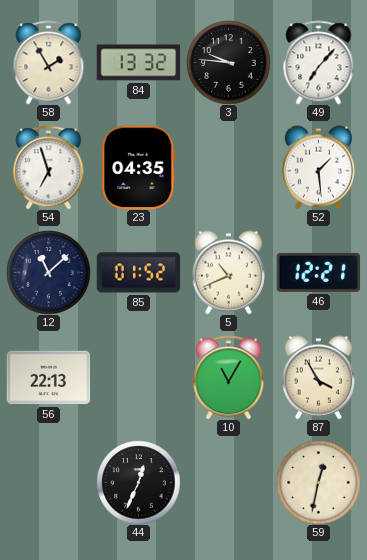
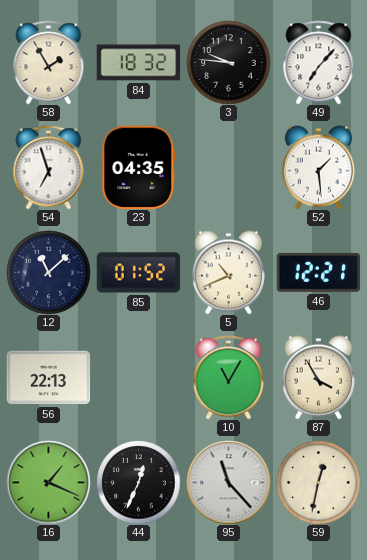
84: 13:32 -> 18:32 (138, 63)
16: none -> 1:19 (48, 482)
95: none -> 11:23 (228, 482)
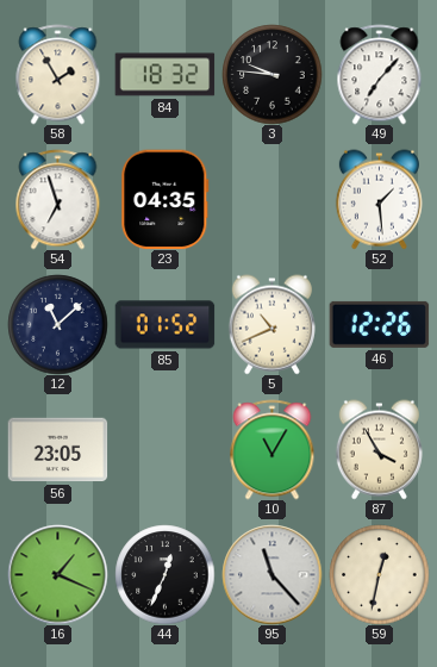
46: 12:21 -> 12:26 (379, 324)
56: 22:13 -> 23:05 (57, 450)
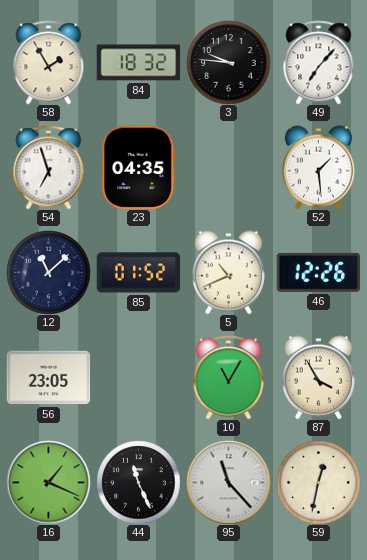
44: 12:34 -> 11:26 (138, 482)
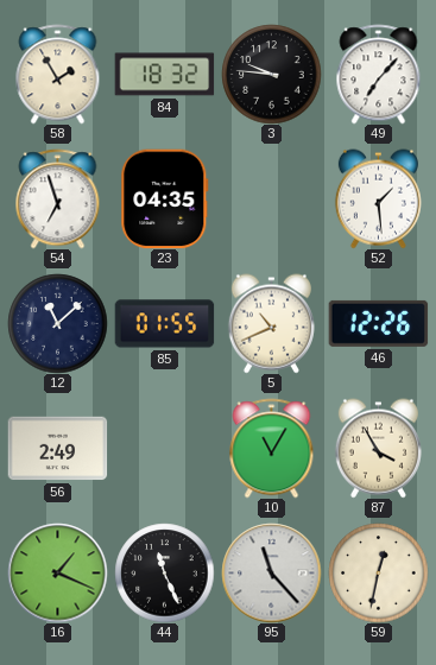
85: 01:52 -> 01:55 (164, 324)
56: 23:05 -> 2:49 (57, 449)
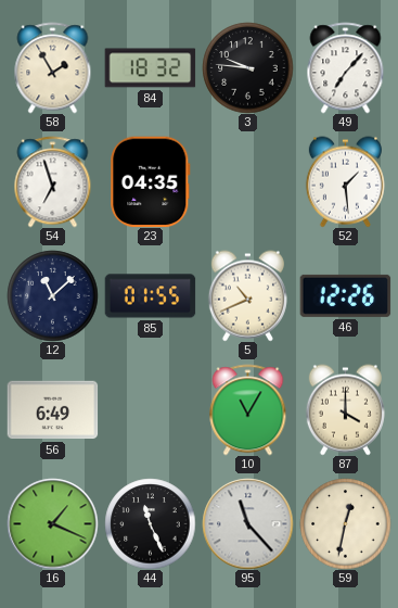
56: 2:49 -> 6:49 (52, 410)
87: 3:55 -> 4:00 (345, 409)
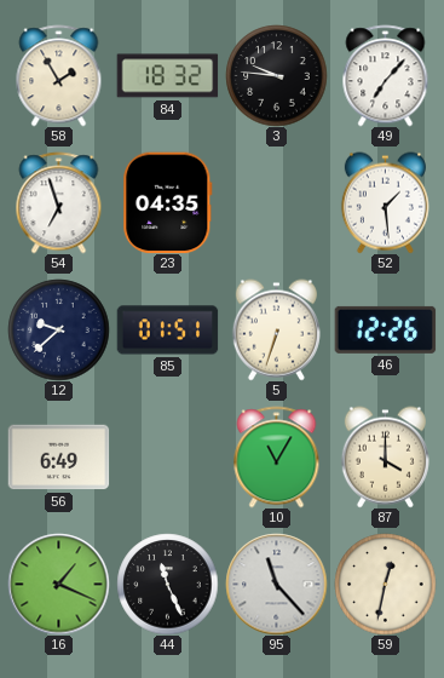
12: 11:08 -> 9:38 (58, 329)
85: 01:55 -> 01:51 (167, 331)
5: 10:41 -> 6:33 (276, 329)
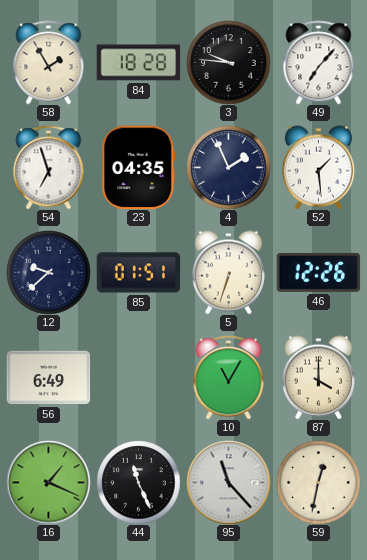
84: 18:32 -> 18:28 (138, 63)
4: none -> 1:56 (228, 167)
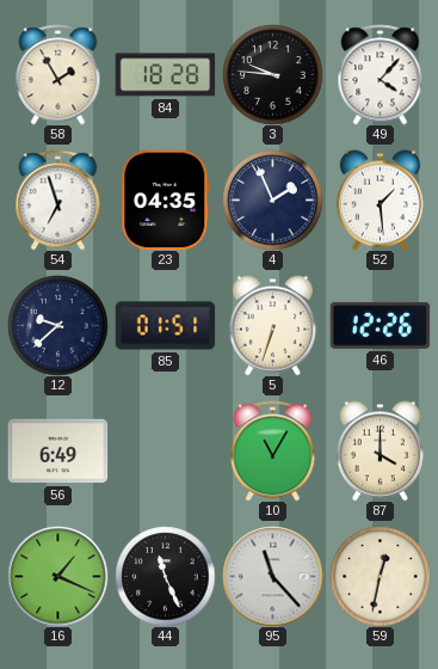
49: 7:07 -> 4:07 (381, 74)
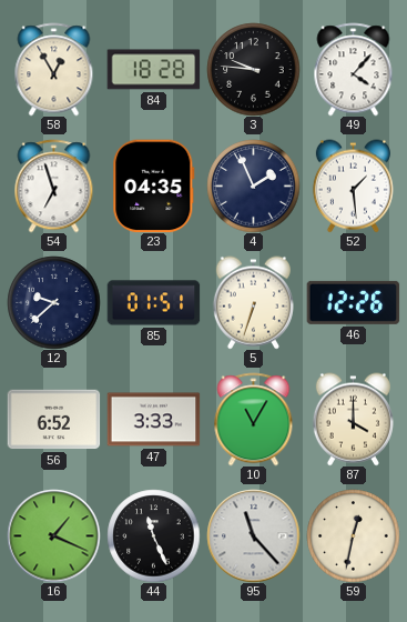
58: 1:55 -> 12:55 (54, 69)
56: 6:49 -> 6:52 (53, 420)
47: none -> 3:33 (153, 420)
